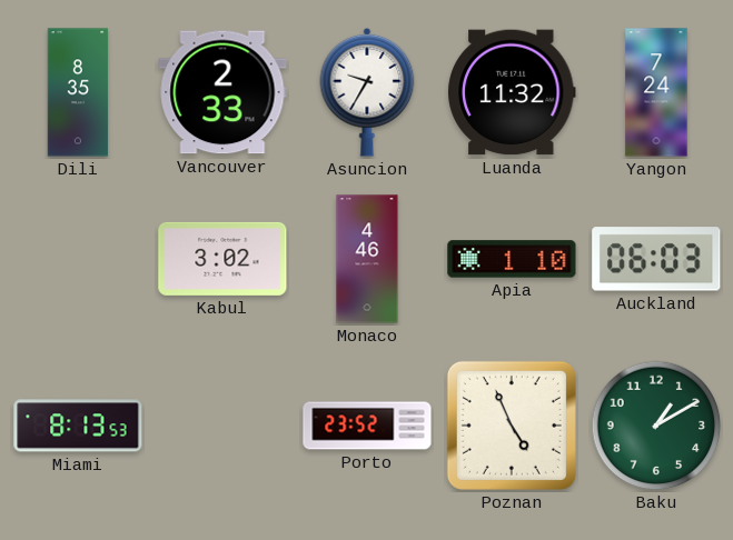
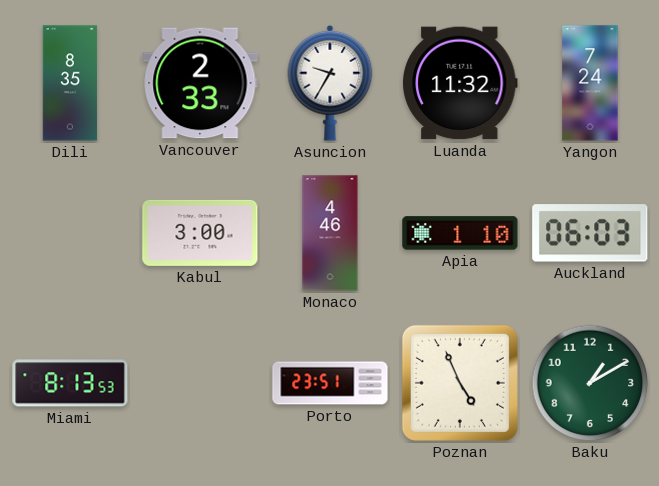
Kabul: 3:02 -> 3:00 (200, 233)
Porto: 23:52 -> 23:51 (330, 383)
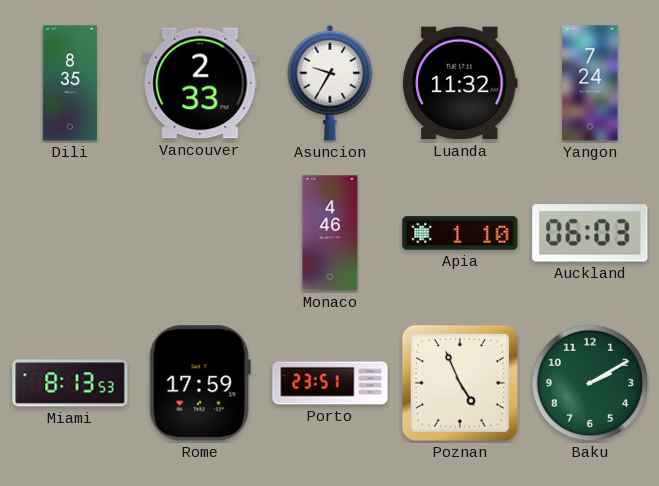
Kabul: 3:00 -> none (200, 233)
Rome: none -> 17:59 (200, 383)
Baku: 1:10 -> 2:10 (590, 383)
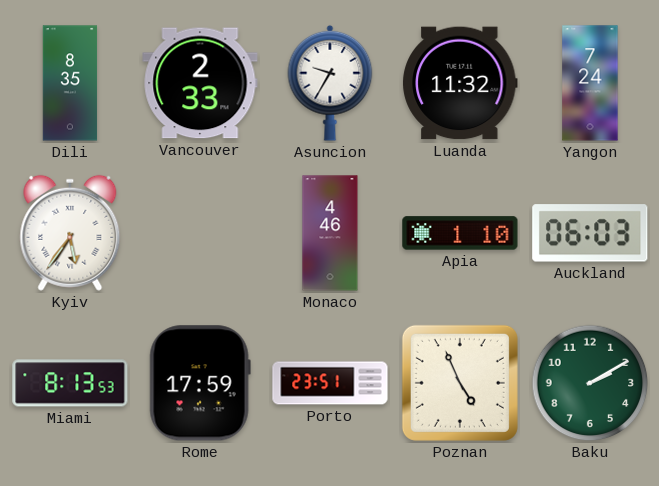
Kyiv: none -> 5:36 (70, 233)
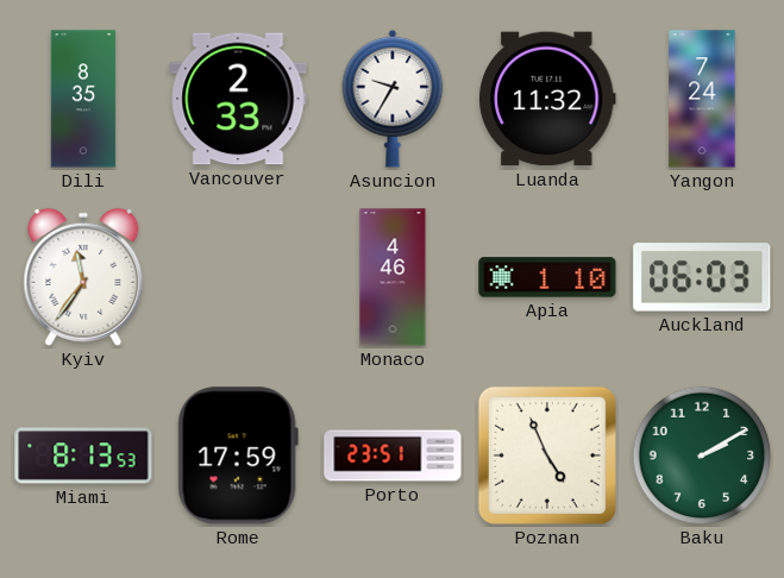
Kyiv: 5:36 -> 11:36 (83, 277)
